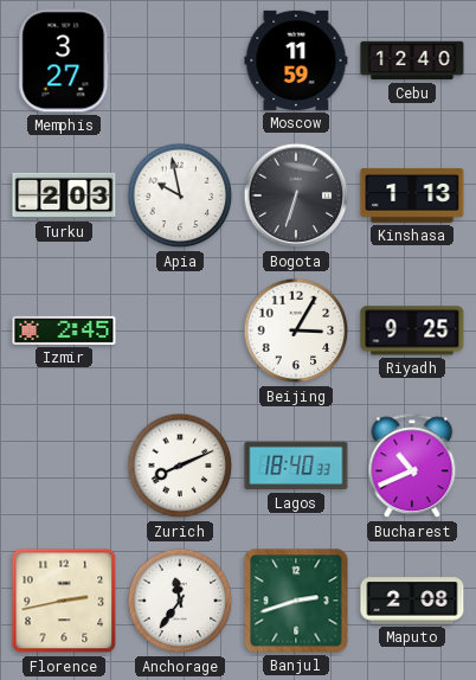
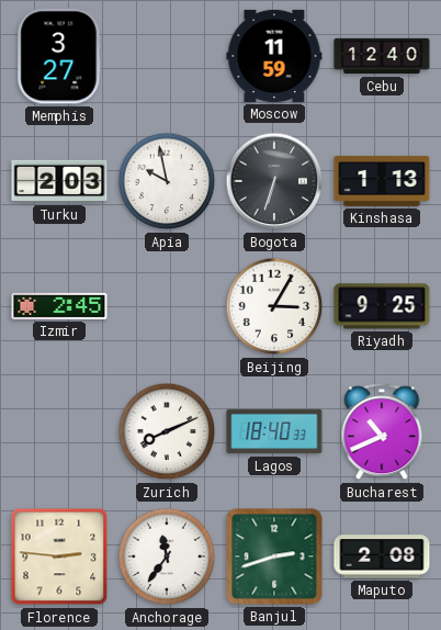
Florence: 2:43 -> 2:46 (59, 556)
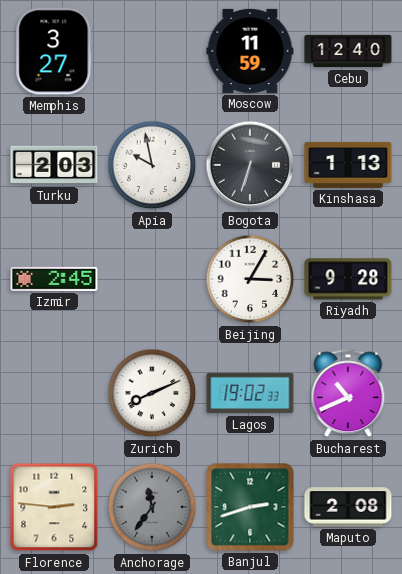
Riyadh: 9:25 -> 9:28 (348, 279)
Lagos: 18:40 -> 19:02 (250, 393)
Anchorage dial: white -> grey (152, 507)
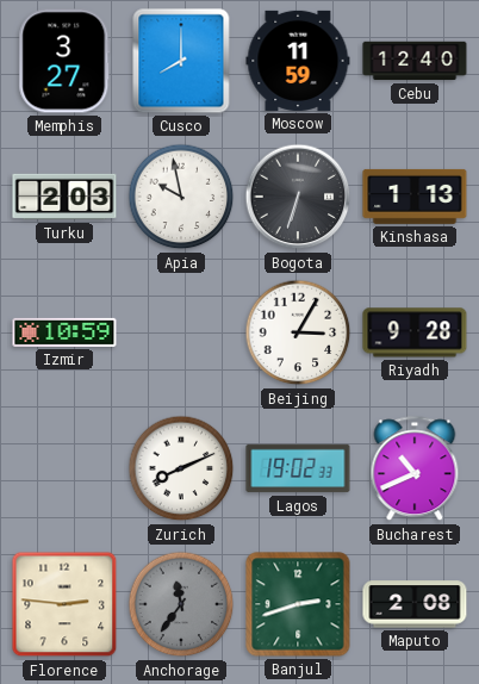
Cusco: none -> 8:00 (181, 61)
Izmir: 2:45 -> 10:59 (64, 332)
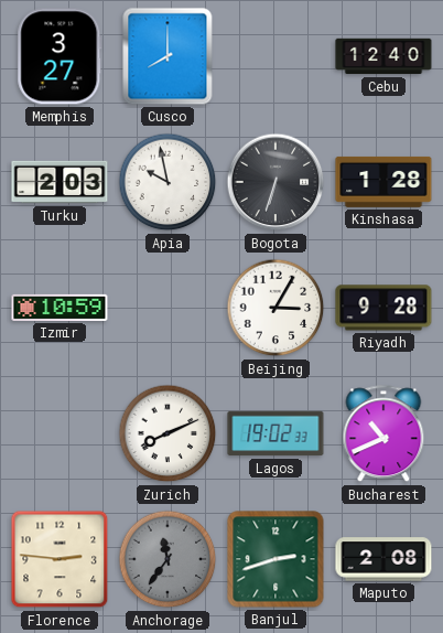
Moscow: 11:59 -> none (298, 61)
Kinshasa: 1:13 -> 1:28 (383, 182)
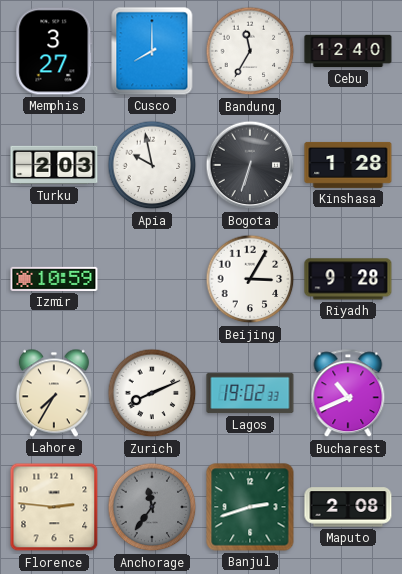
Bandung: none -> 11:35 (250, 51)
Lahore: none -> 7:35 (54, 393)
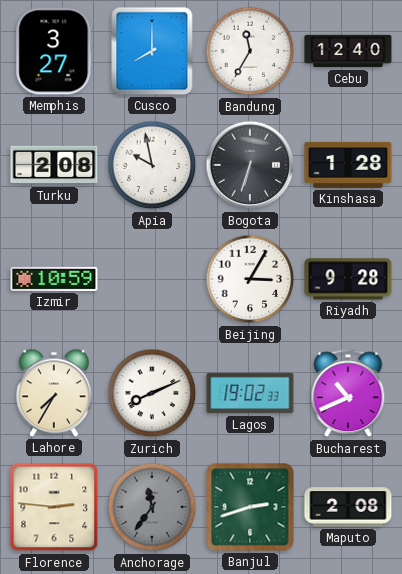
Turku: 2:03 -> 2:08 (54, 165)
